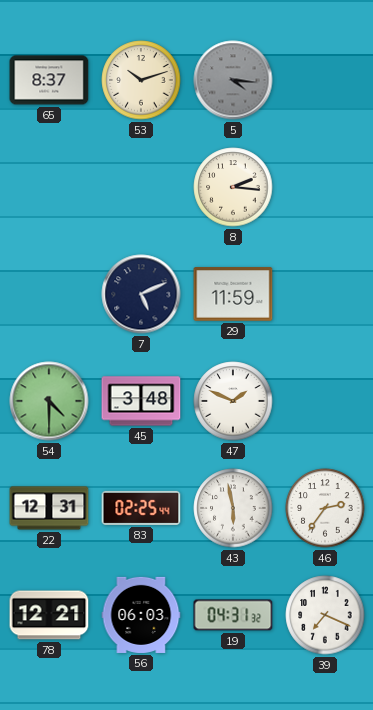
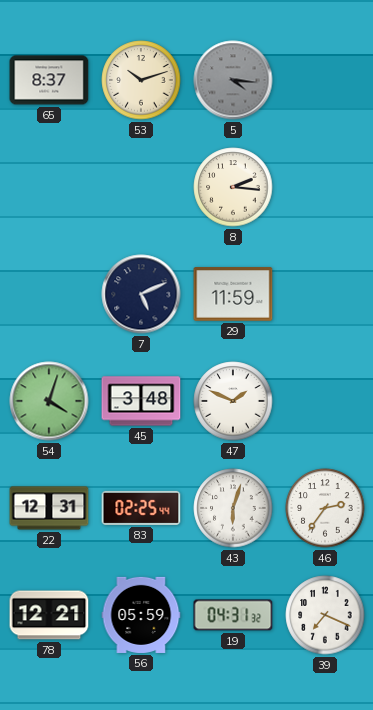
54: 4:30 -> 4:03 (49, 401)
43: 5:58 -> 6:03 (233, 508)
56: 06:03 -> 05:59 (141, 615)
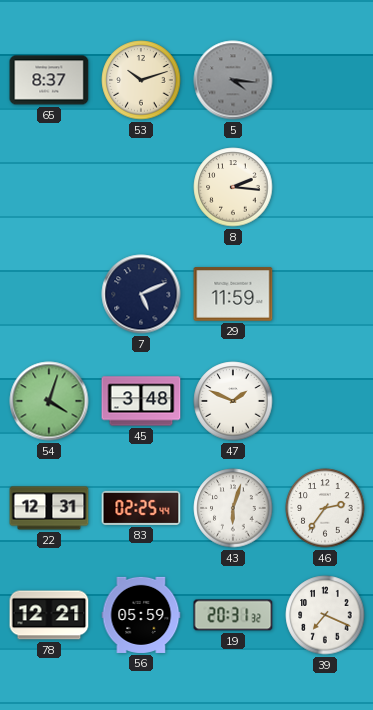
19: 04:31 -> 20:31 (233, 615)
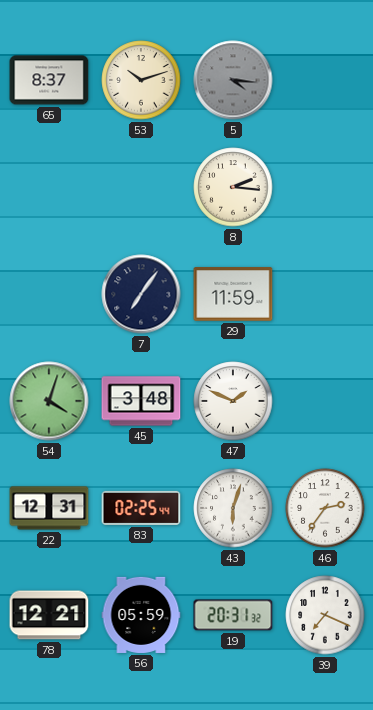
7: 5:11 -> 7:06 (141, 294)
